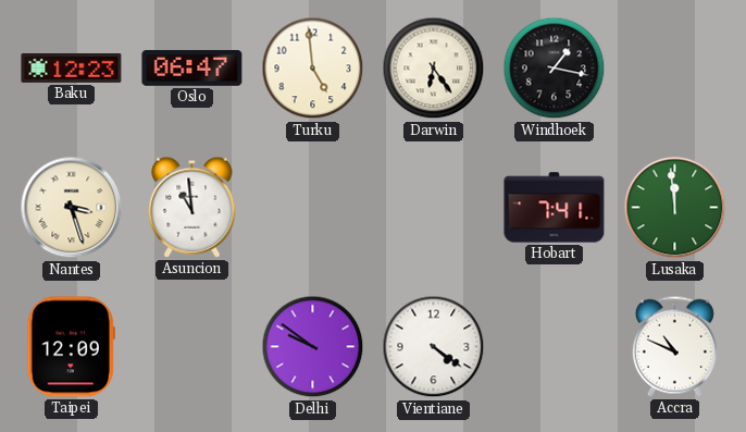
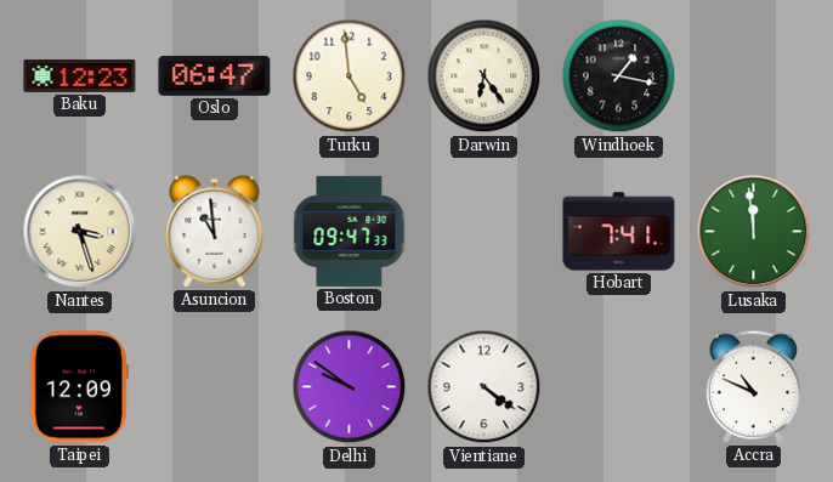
Boston: none -> 09:47 (350, 231)
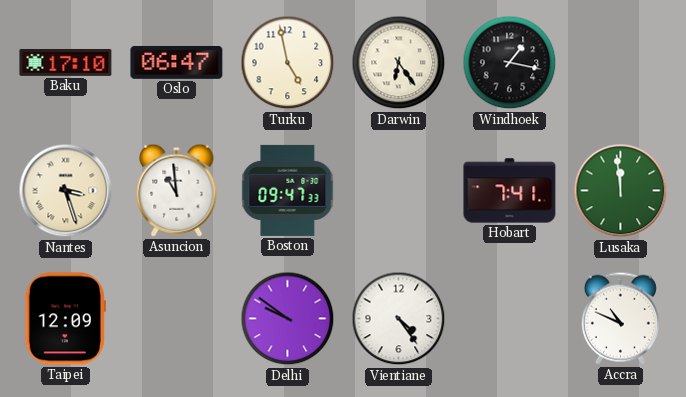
Baku: 12:23 -> 17:10 (66, 62)
Turku: 4:59 -> 4:58 (288, 63)
Vientiane: 4:21 -> 4:24 (399, 319)
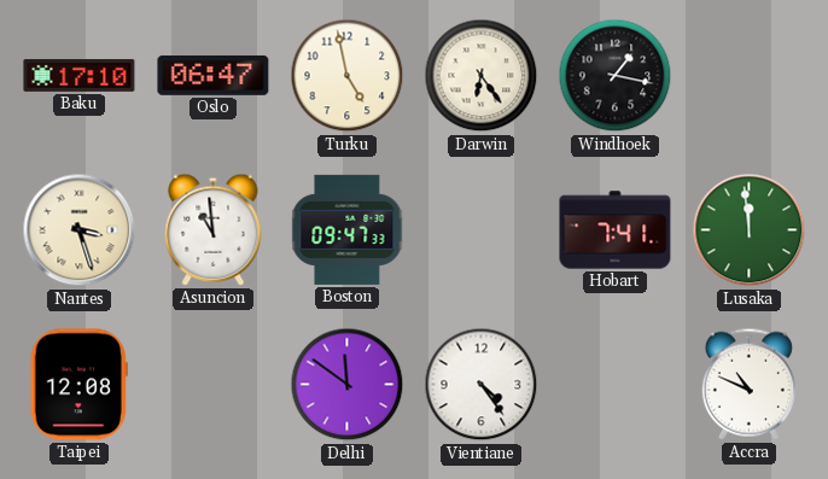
Taipei: 12:09 -> 12:08 (78, 385)
Delhi: 9:51 -> 11:51 (348, 385)
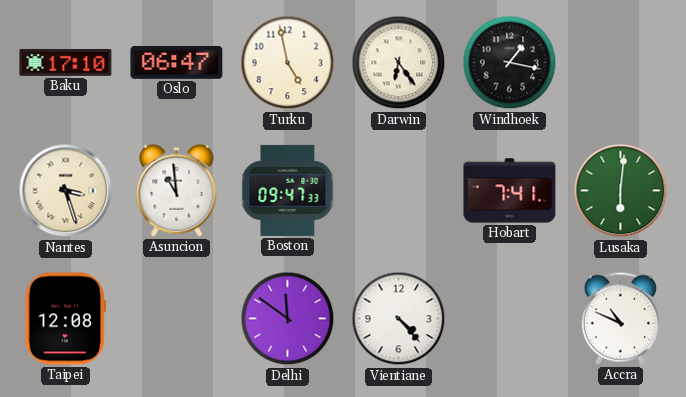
Lusaka: 11:59 -> 6:01 (621, 191)
Vientiane: 4:24 -> 4:23 (399, 319)
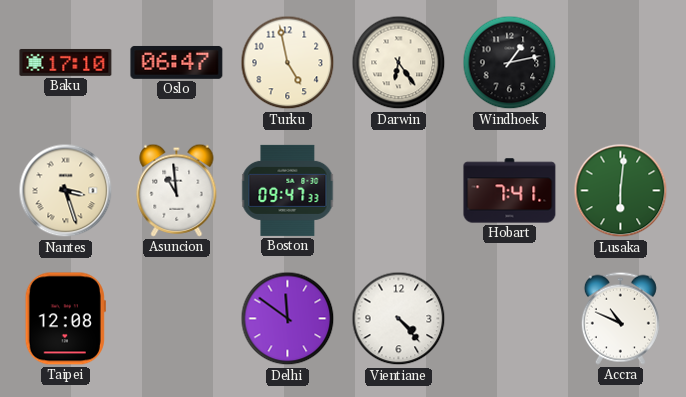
Windhoek: 1:17 -> 1:13 (510, 63)
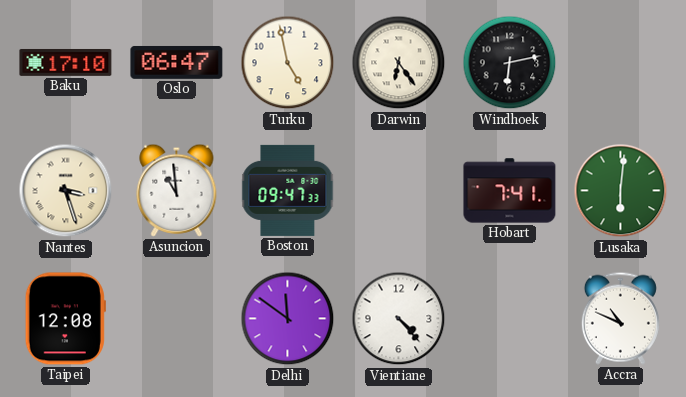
Windhoek: 1:13 -> 6:13 (510, 63)
